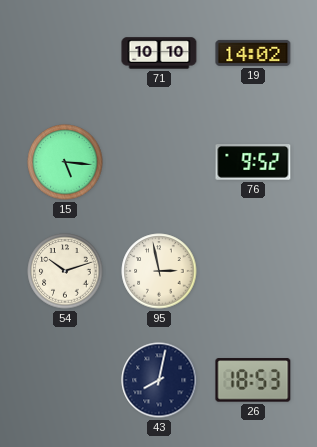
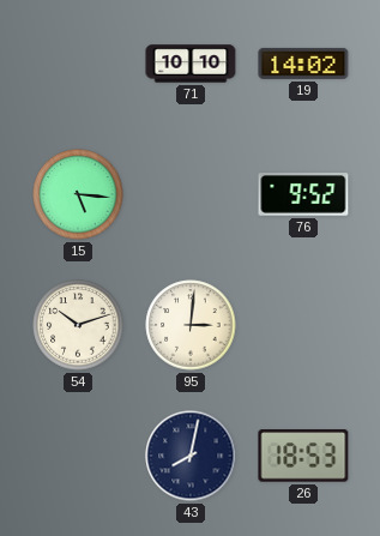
95: 2:58 -> 3:01 (191, 325)
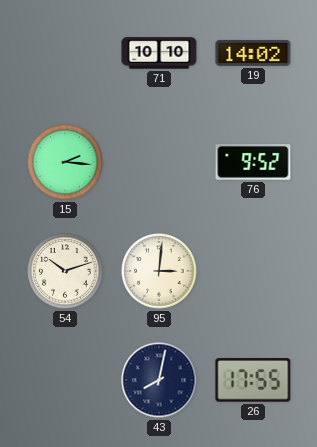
15: 5:16 -> 2:16 (65, 162)
26: 18:53 -> 17:55 (253, 380)
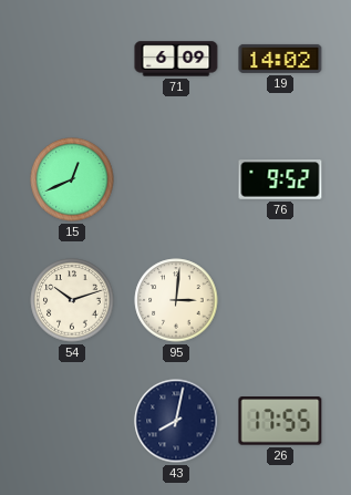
71: 10:10 -> 6:09 (176, 59)
15: 2:16 -> 12:41 (72, 179)
